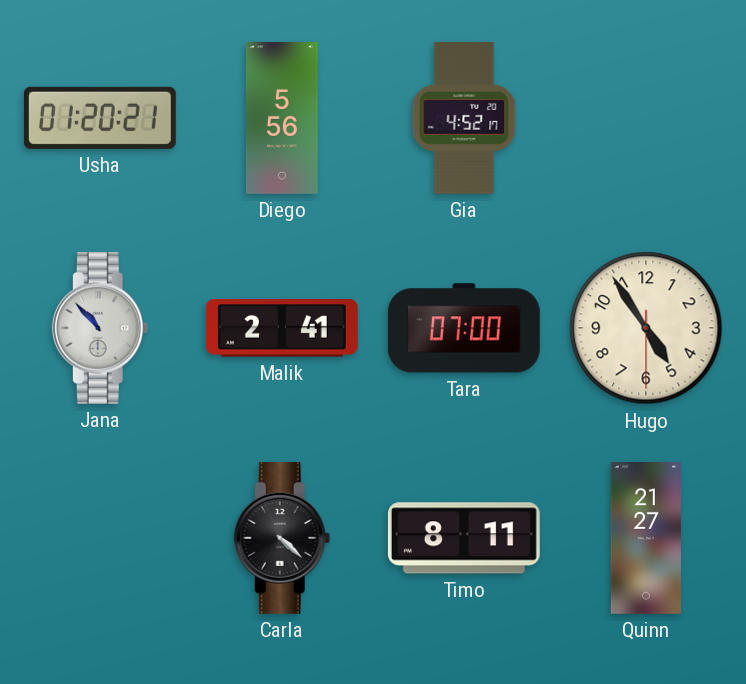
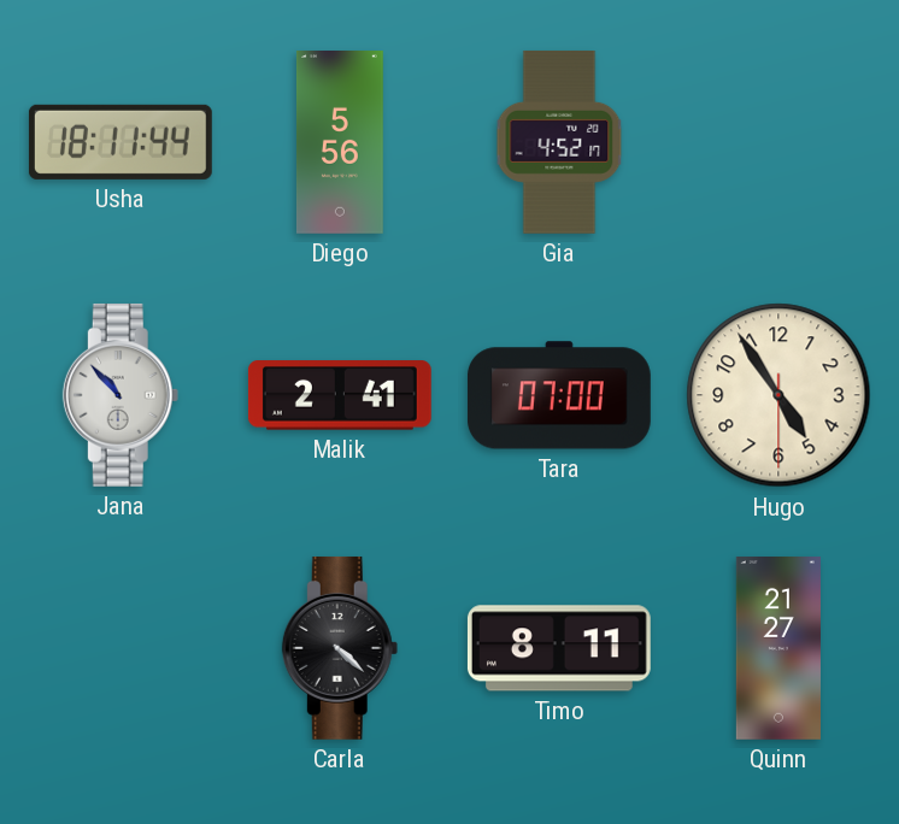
Usha: 01:20 -> 18:11 (121, 142)
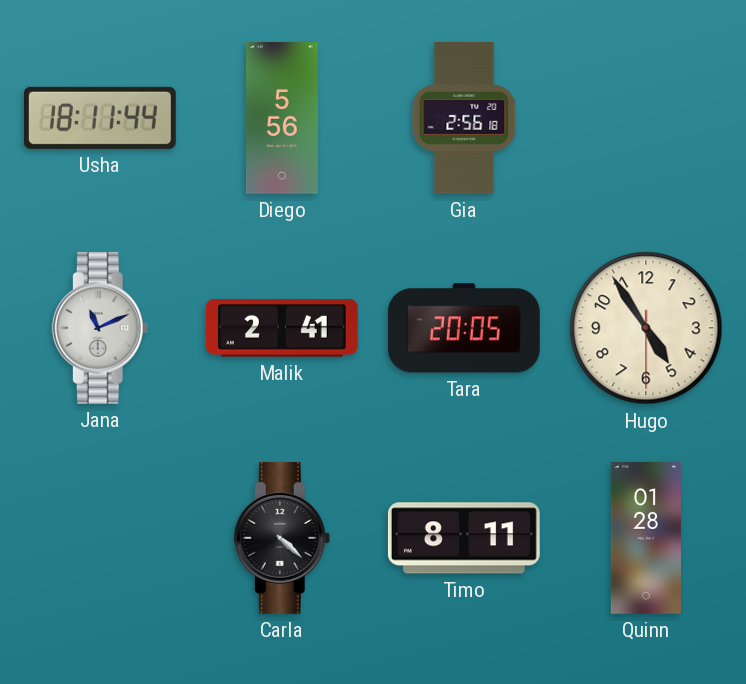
Gia: 4:52 -> 2:56 (464, 118)
Jana: 10:53 -> 11:11 (100, 328)
Tara: 07:00 -> 20:05 (464, 328)
Quinn: 21:27 -> 01:28 (646, 539)
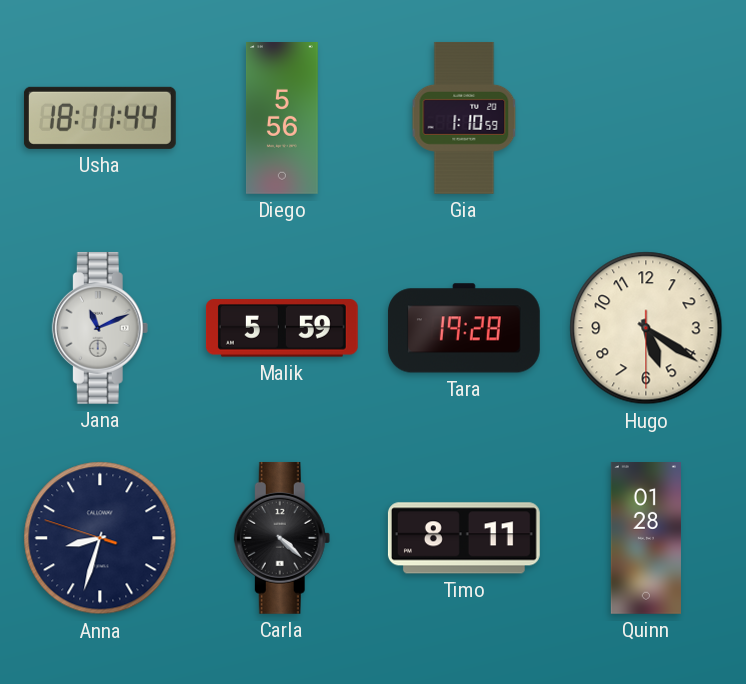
Gia: 2:56 -> 1:10 (464, 118)
Malik: 2:41 -> 5:59 (282, 328)
Tara: 20:05 -> 19:28 (464, 328)
Hugo: 4:54 -> 5:20 (646, 328)
Anna: none -> 8:32 (100, 538)
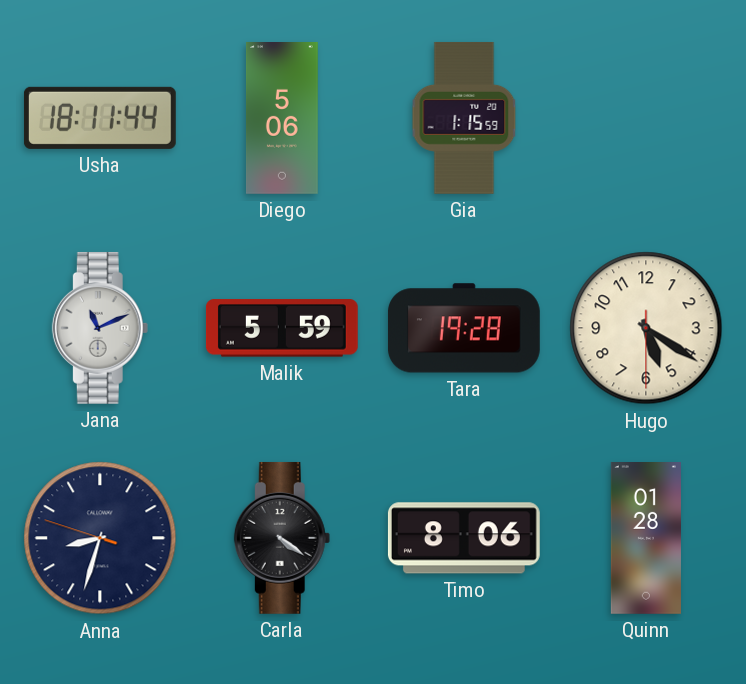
Diego: 5:56 -> 5:06 (282, 119)
Gia: 1:10 -> 1:15 (464, 118)
Carla: 4:22 -> 4:21 (282, 538)
Timo: 8:11 -> 8:06 (464, 538)
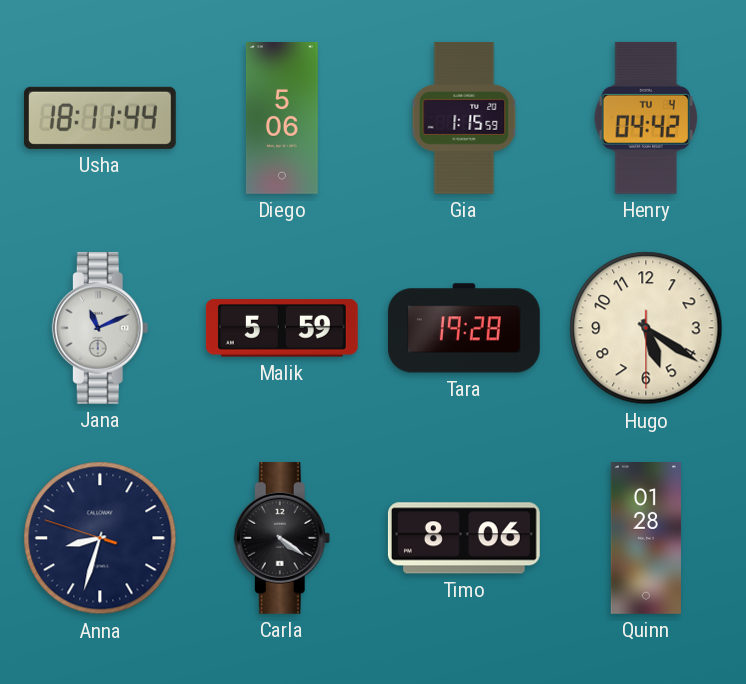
Henry: none -> 04:42 (645, 118)
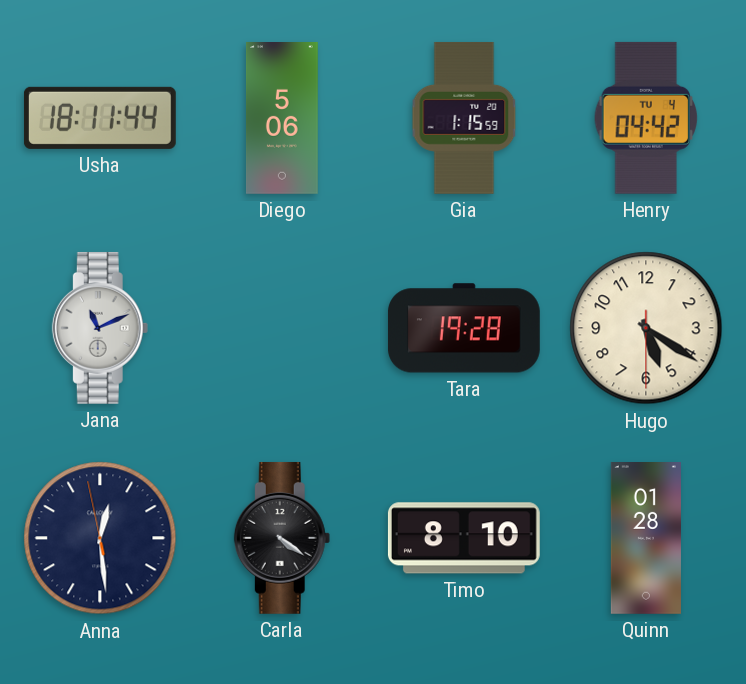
Malik: 5:59 -> none (282, 328)
Anna: 8:32 -> 12:28 (100, 538)
Timo: 8:06 -> 8:10 (464, 538)
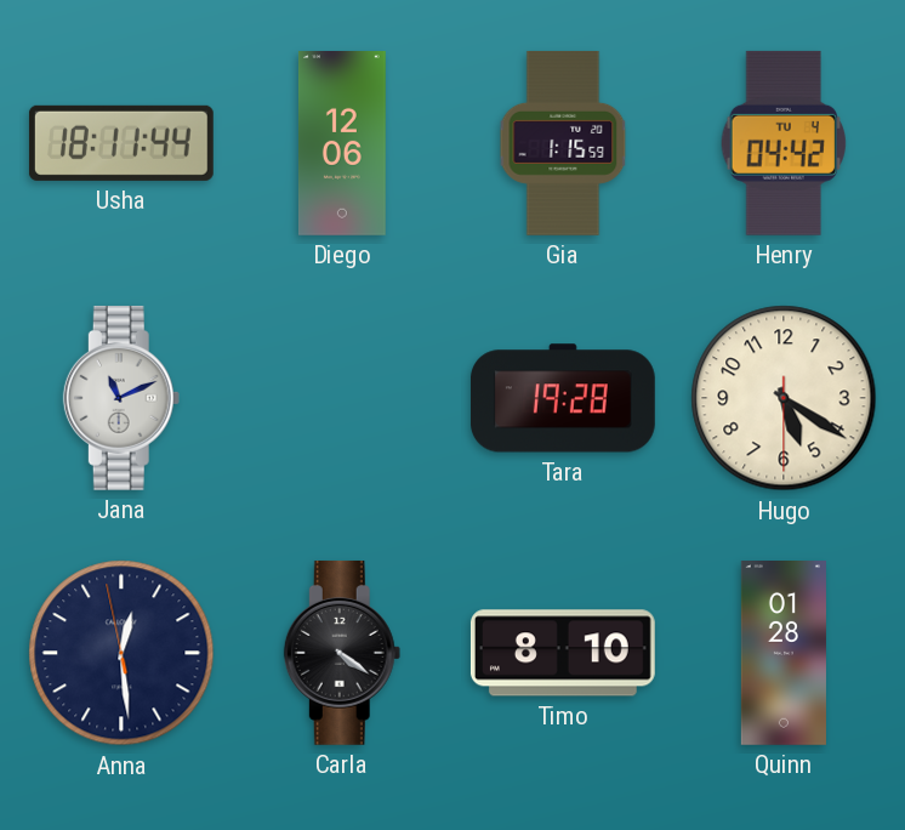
Diego: 5:06 -> 12:06 (342, 144)
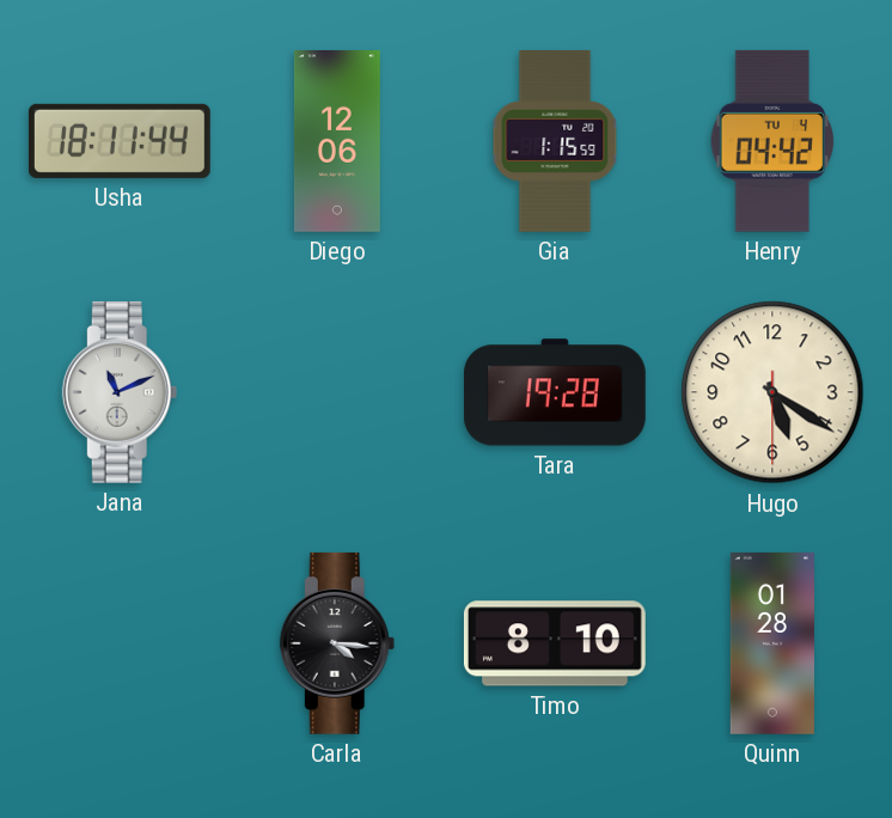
Anna: 12:28 -> none (121, 653)
Carla: 4:21 -> 4:16 (337, 643)
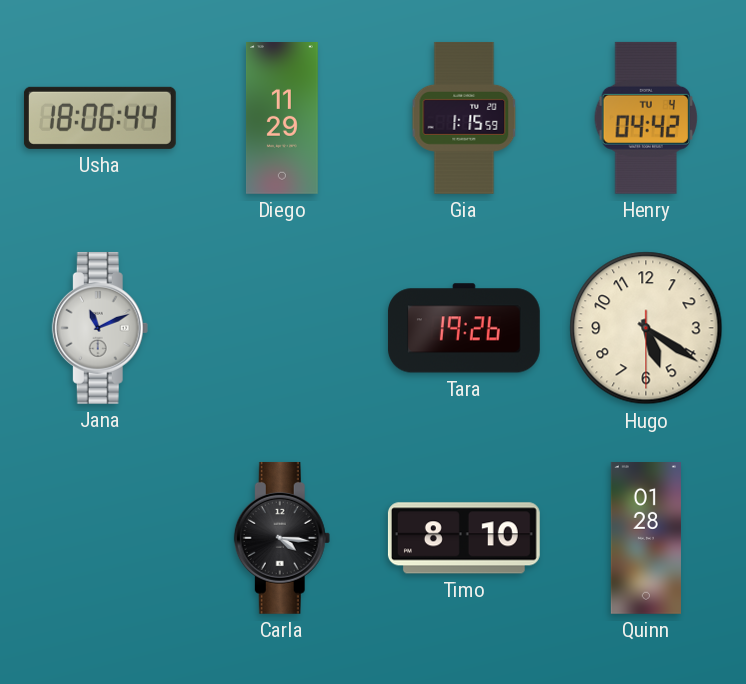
Usha: 18:11 -> 18:06 (100, 118)
Diego: 12:06 -> 11:29 (282, 119)
Tara: 19:28 -> 19:26 (464, 328)
